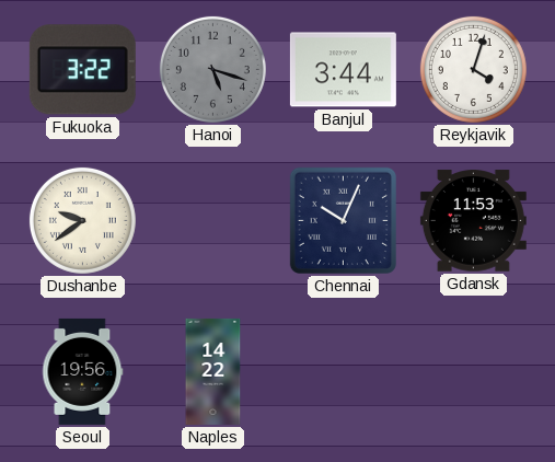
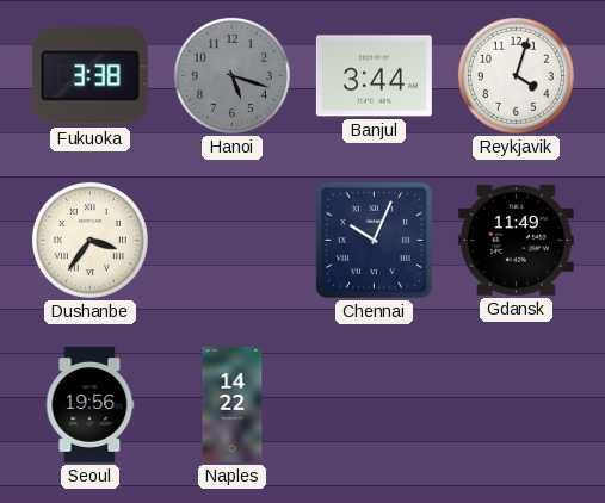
Fukuoka: 3:22 -> 3:38 (89, 76)
Dushanbe: 9:39 -> 3:36 (89, 240)
Gdansk: 11:53 -> 11:49 (516, 241)
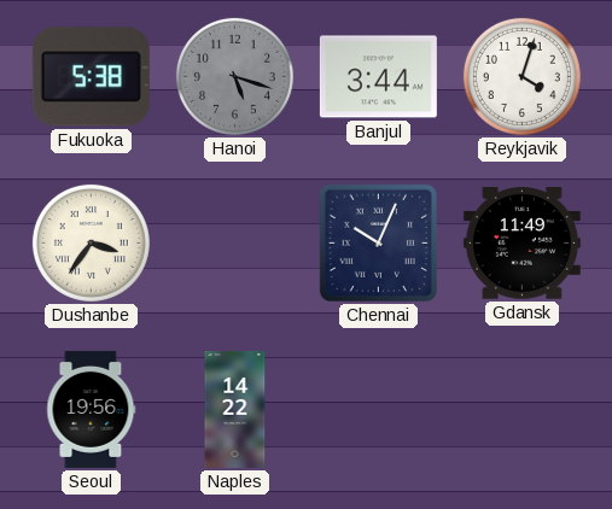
Fukuoka: 3:38 -> 5:38 (91, 77)
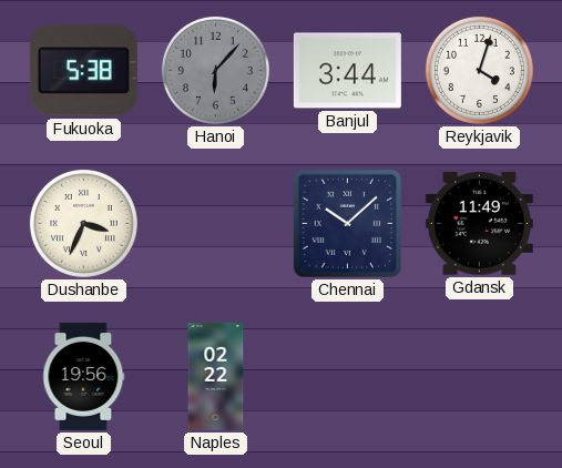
Hanoi: 5:18 -> 6:07 (215, 70)
Dushanbe: 3:36 -> 3:34 (83, 223)
Chennai: 10:04 -> 10:08 (347, 223)
Naples: 14:22 -> 02:22 (216, 376)
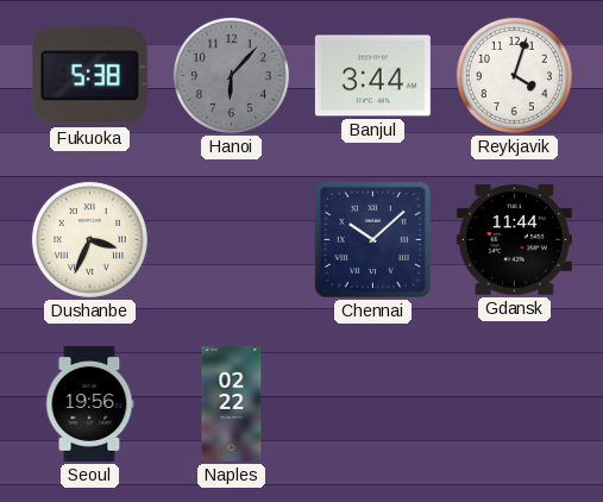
Gdansk: 11:49 -> 11:44 (514, 240)
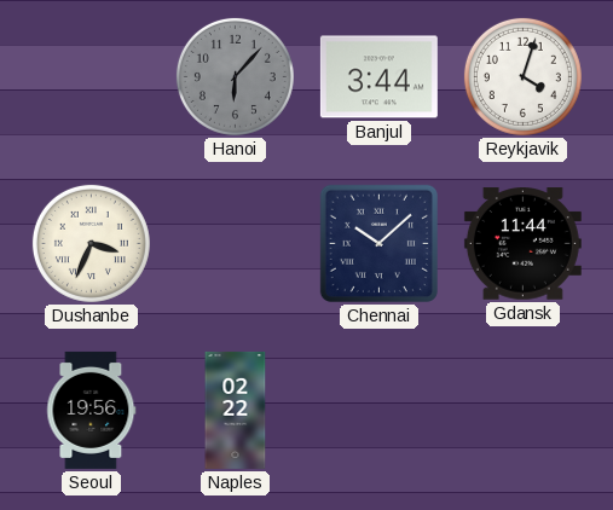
Fukuoka: 5:38 -> none (89, 76)
